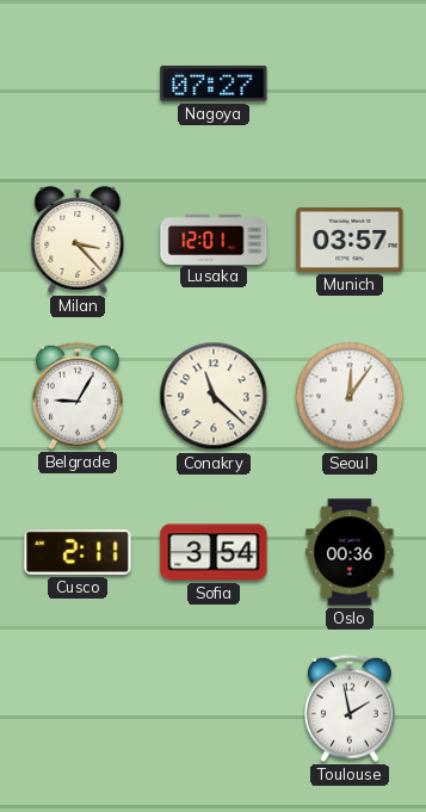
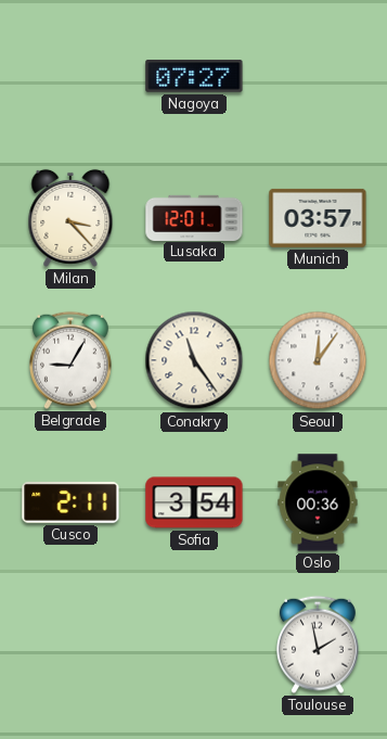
Conakry: 11:22 -> 11:24 (194, 360)
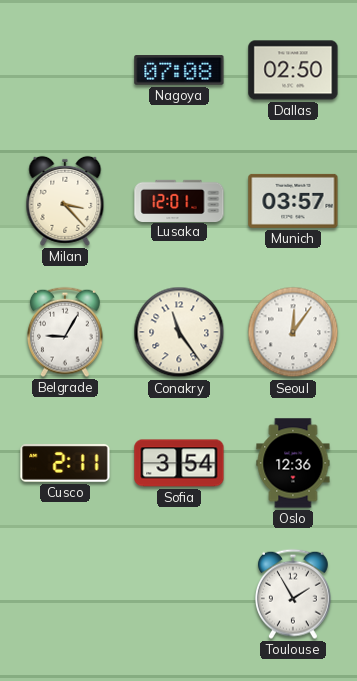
Nagoya: 07:27 -> 07:08 (179, 71)
Dallas: none -> 02:50 (293, 70)
Oslo: 00:36 -> 12:36 (293, 463)
Toulouse: 1:58 -> 1:55 (293, 594)
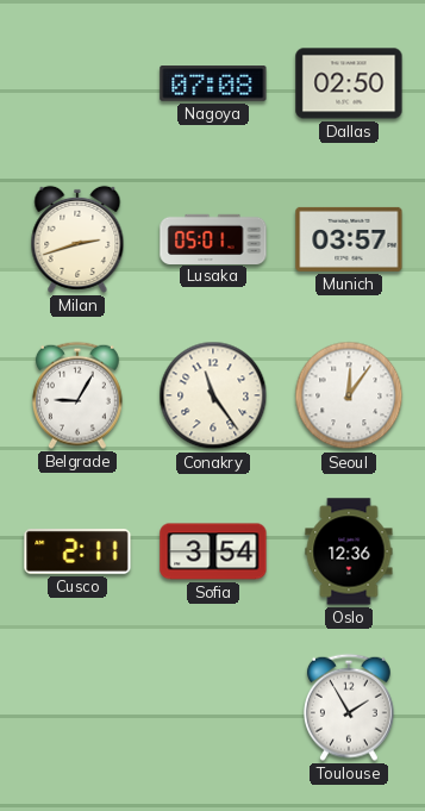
Milan: 3:23 -> 2:42 (77, 239)
Lusaka: 12:01 -> 05:01 (213, 238)
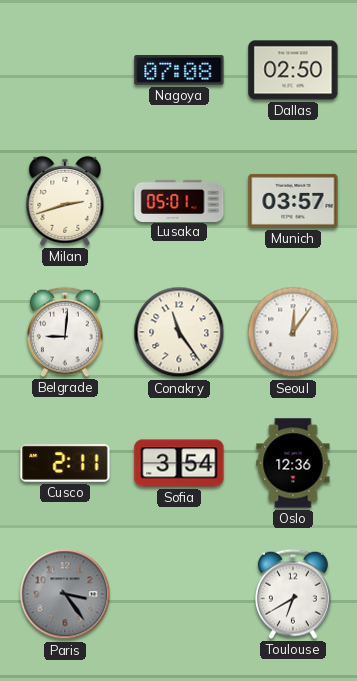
Belgrade: 9:05 -> 9:01 (65, 332)
Paris: none -> 3:24 (65, 594)
Toulouse: 1:55 -> 6:40 (293, 594)
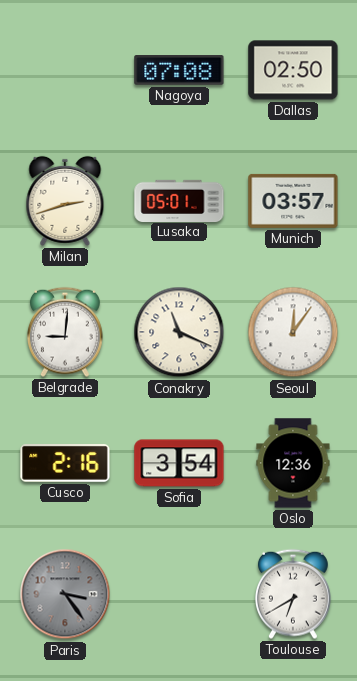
Conakry: 11:24 -> 11:19 (179, 332)
Cusco: 2:11 -> 2:16 (65, 464)
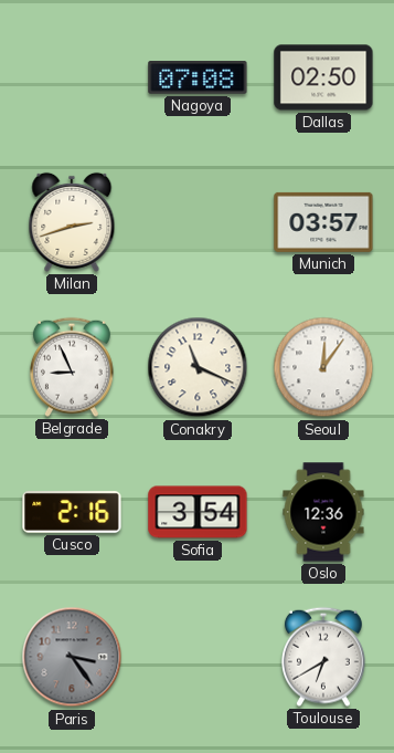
Lusaka: 05:01 -> none (179, 200)
Belgrade: 9:01 -> 8:56 (72, 367)
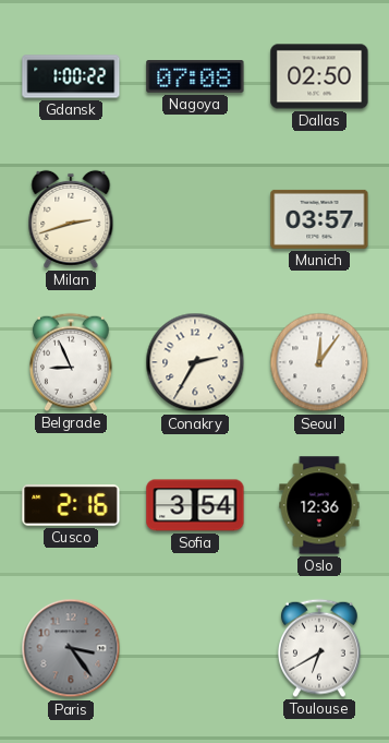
Gdansk: none -> 1:00 (71, 76)
Conakry: 11:19 -> 2:35 (195, 362)
